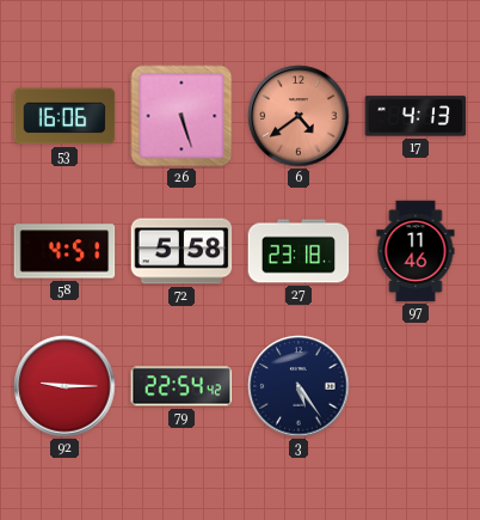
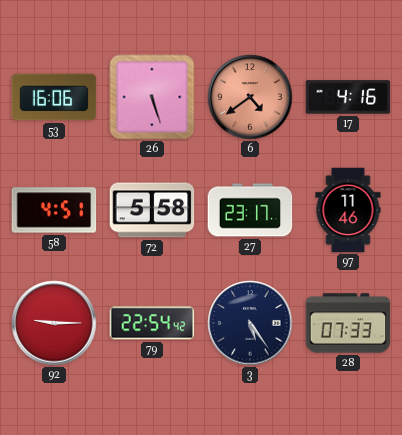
17: 4:13 -> 4:16 (348, 97)
27: 23:18 -> 23:17 (250, 210)
28: none -> 07:33 (348, 323)
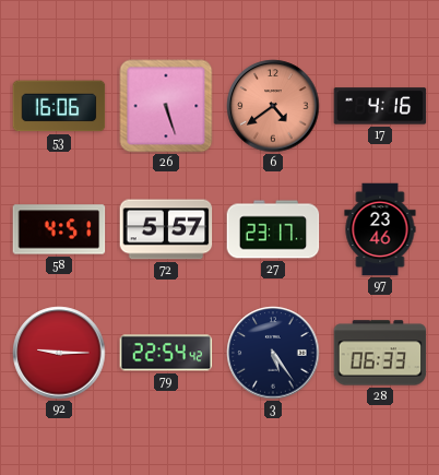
72: 5:58 -> 5:57 (166, 229)
97: 11:46 -> 23:46 (380, 229)
28: 07:33 -> 06:33 (380, 353)
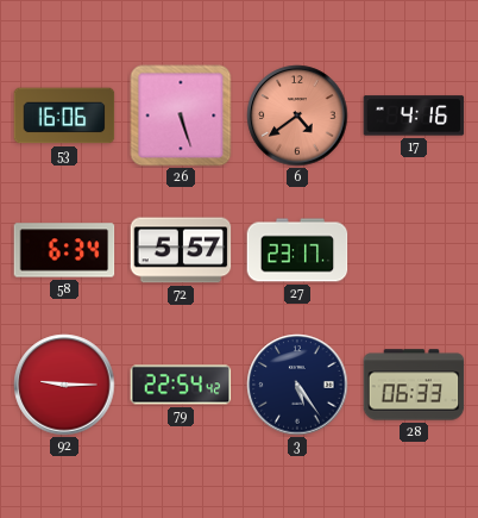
58: 4:51 -> 6:34 (64, 250)
97: 23:46 -> none (380, 229)
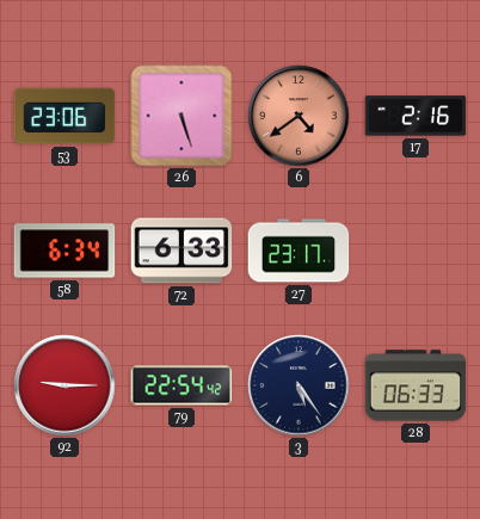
53: 16:06 -> 23:06 (64, 116)
17: 4:16 -> 2:16 (416, 116)
72: 5:57 -> 6:33 (181, 251)
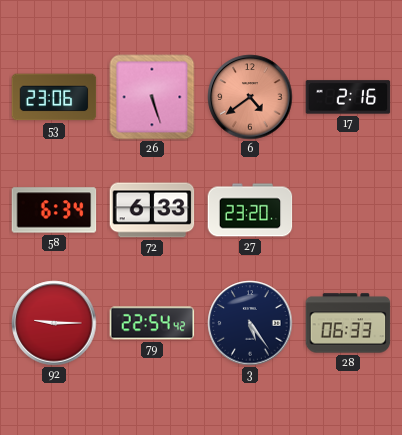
27: 23:17 -> 23:20 (250, 210)
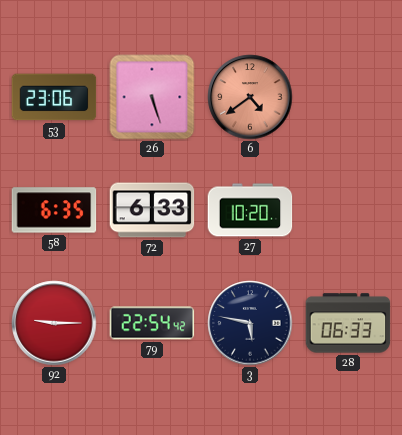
17: 2:16 -> none (348, 97)
58: 6:34 -> 6:35 (54, 210)
27: 23:20 -> 10:20 (250, 210)
3: 5:24 -> 5:47 (250, 323)
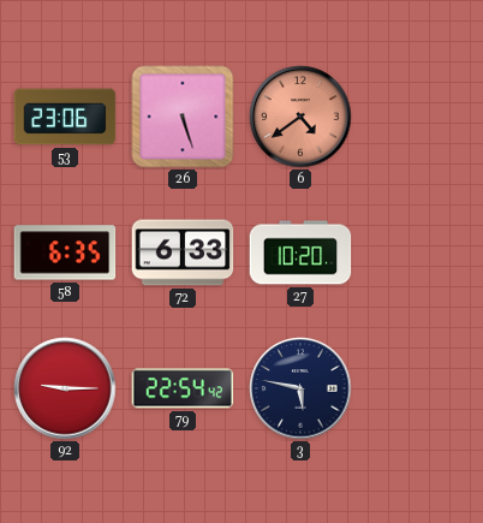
28: 06:33 -> none (348, 323)
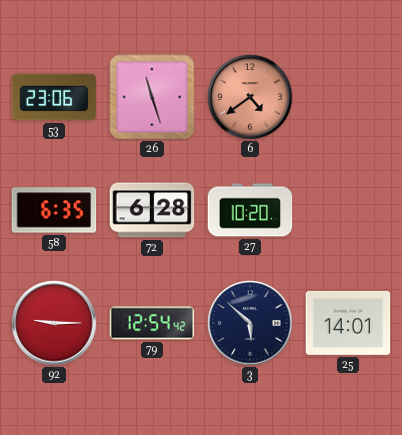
26: 5:27 -> 11:27 (152, 97)
72: 6:33 -> 6:28 (152, 210)
79: 22:54 -> 12:54 (152, 323)
3: 5:47 -> 5:52 (250, 323)
25: none -> 14:01 (348, 323)
